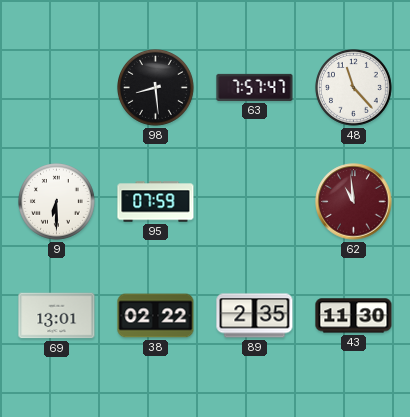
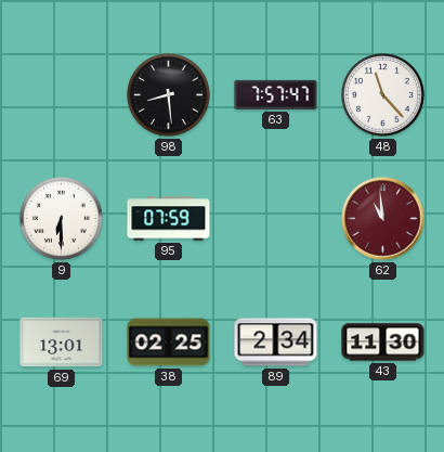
38: 02:22 -> 02:25 (169, 343)
89: 2:35 -> 2:34 (276, 343)
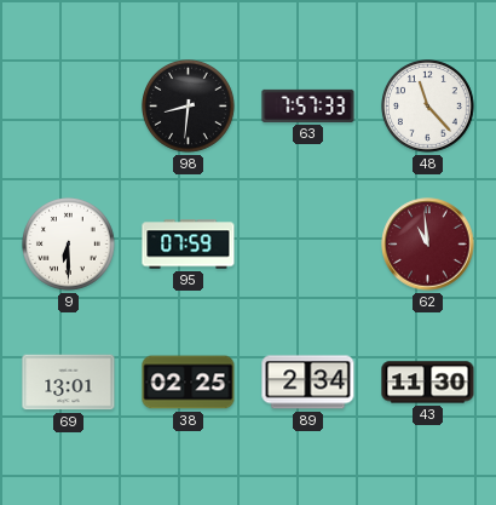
98: 8:29 -> 8:31 (189, 107)
63: 7:57:47 -> 7:57:33 (308, 105)
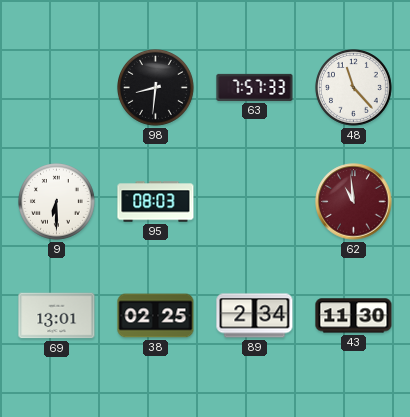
95: 07:59 -> 08:03 (156, 202)
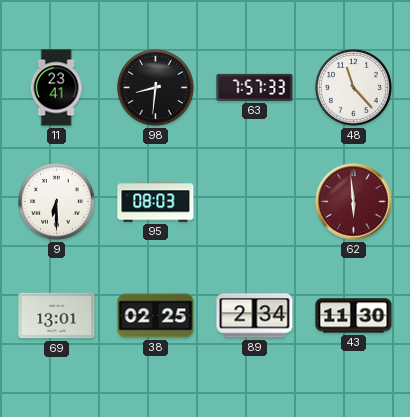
11: none -> 23:41 (56, 88)
62: 10:59 -> 5:59 (354, 202)
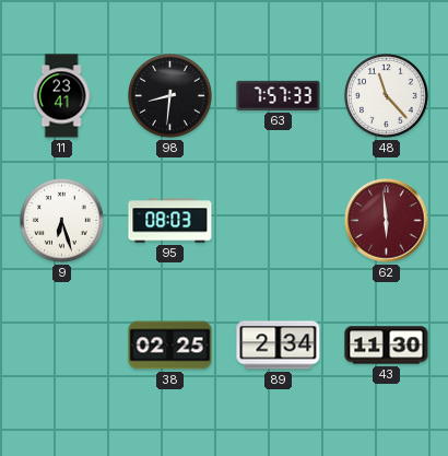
9: 6:30 -> 6:27 (62, 221)
69: 13:01 -> none (57, 316)
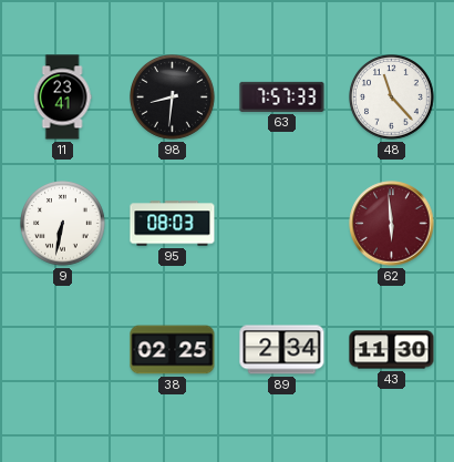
9: 6:27 -> 6:32 (63, 224)
